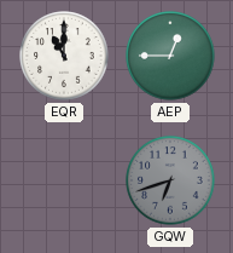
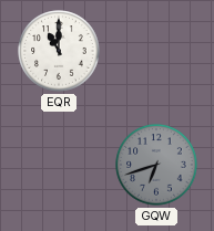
AEP: 12:45 -> none (170, 56)
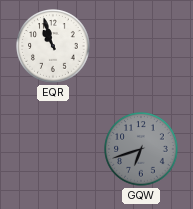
EQR: 11:00 -> 10:57 (53, 46)
